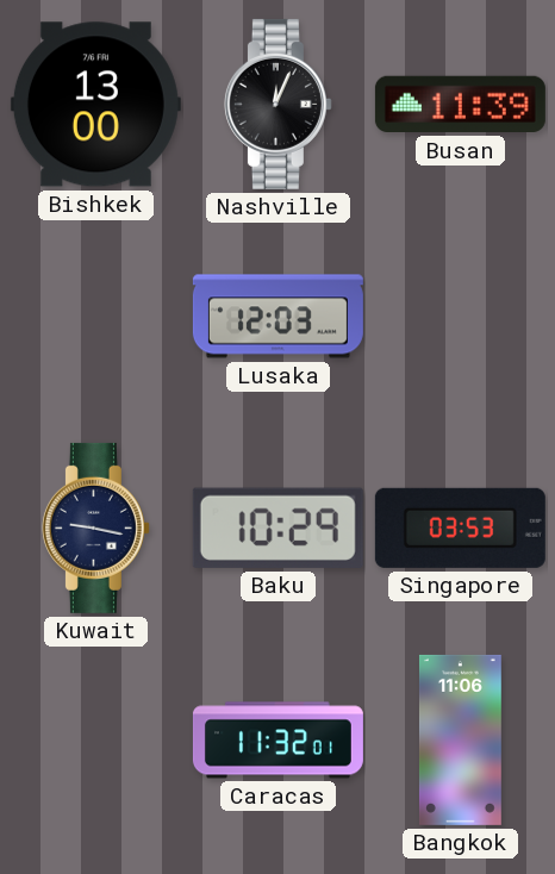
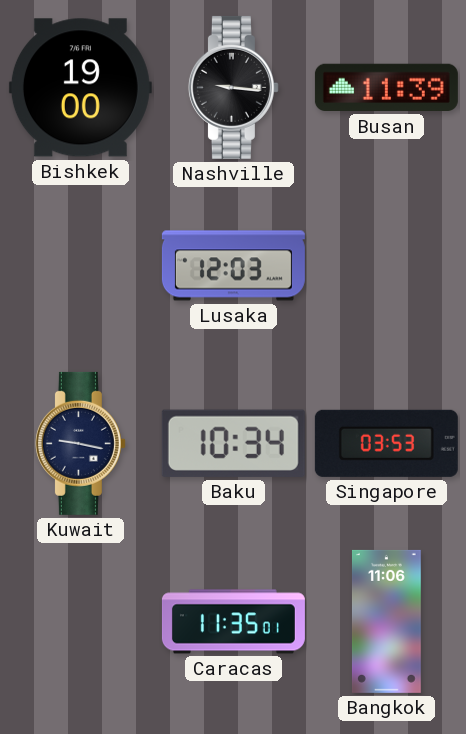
Bishkek: 13:00 -> 19:00 (80, 88)
Nashville: 12:04 -> 9:16 (233, 87)
Baku: 10:29 -> 10:34 (233, 443)
Caracas: 11:32 -> 11:35 (233, 622)
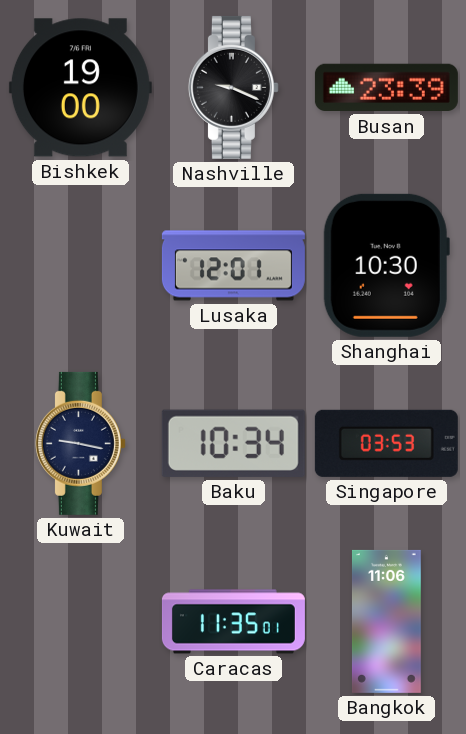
Nashville: 9:16 -> 9:19 (233, 87)
Busan: 11:39 -> 23:39 (386, 88)
Lusaka: 12:03 -> 12:01 (233, 266)
Shanghai: none -> 10:30 (386, 265)
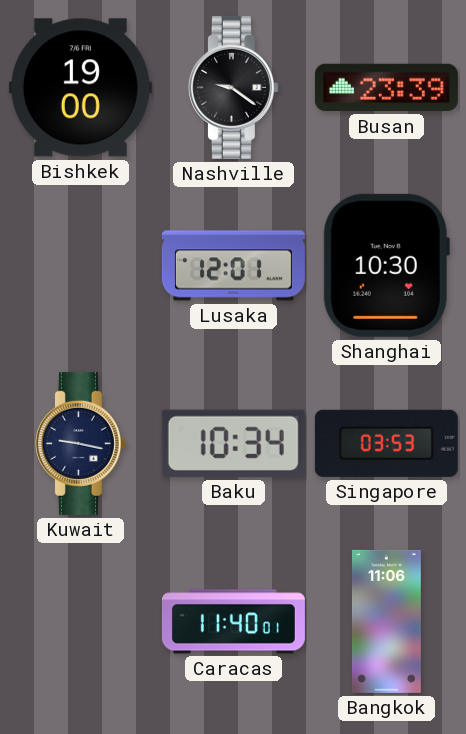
Nashville: 9:19 -> 9:21 (233, 87)
Caracas: 11:35 -> 11:40 (233, 622)
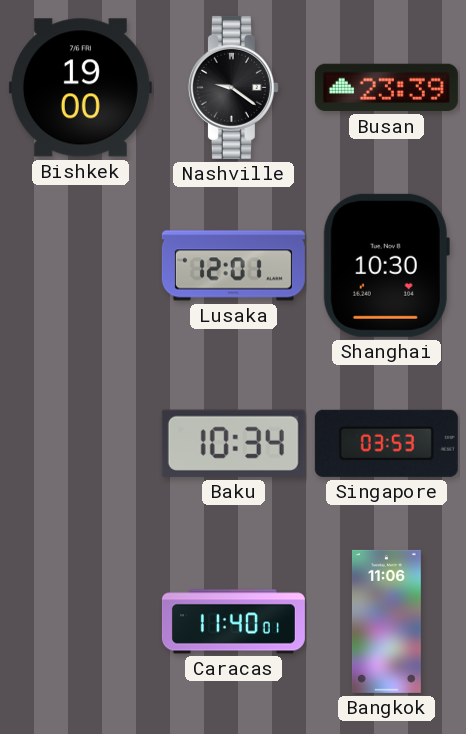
Kuwait: 9:17 -> none (80, 443)
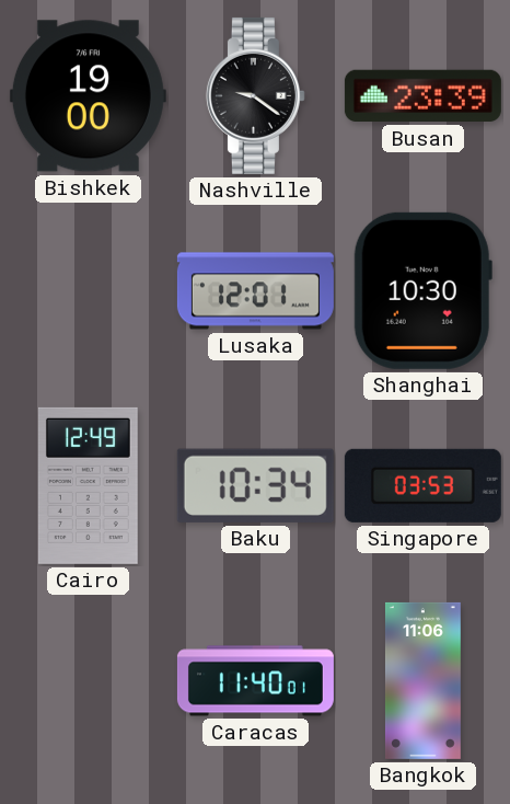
Cairo: none -> 12:49 (88, 485)
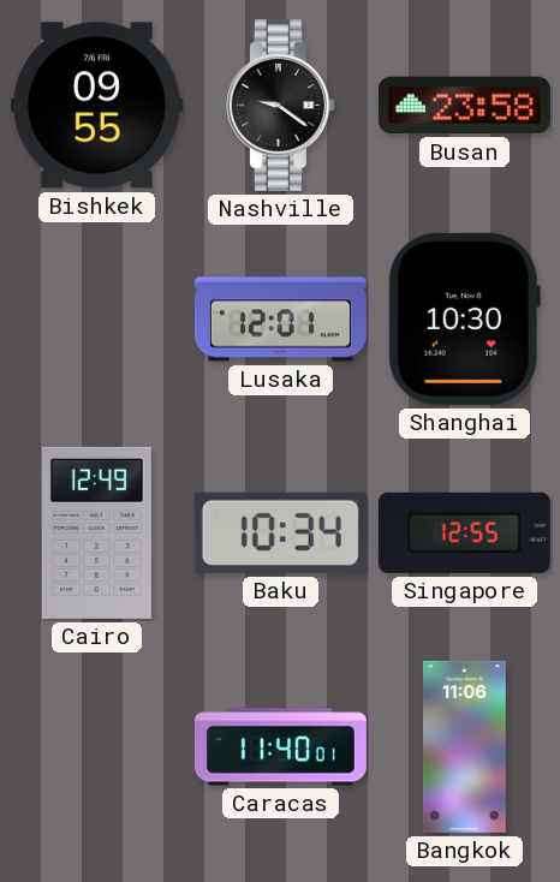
Bishkek: 19:00 -> 09:55 (96, 106)
Busan: 23:39 -> 23:58 (464, 106)
Singapore: 03:53 -> 12:55 (464, 532)
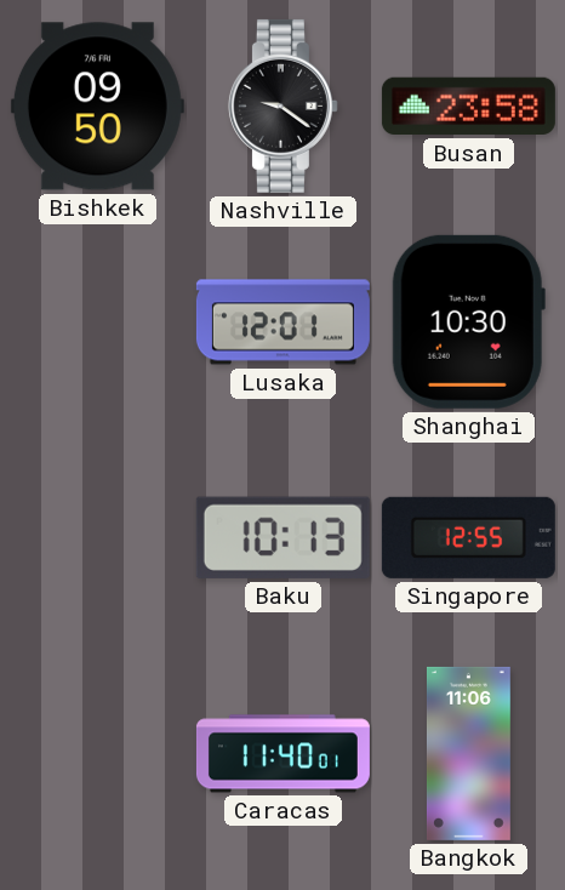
Bishkek: 09:55 -> 09:50 (97, 107)
Cairo: 12:49 -> none (96, 532)
Baku: 10:34 -> 10:13 (282, 537)
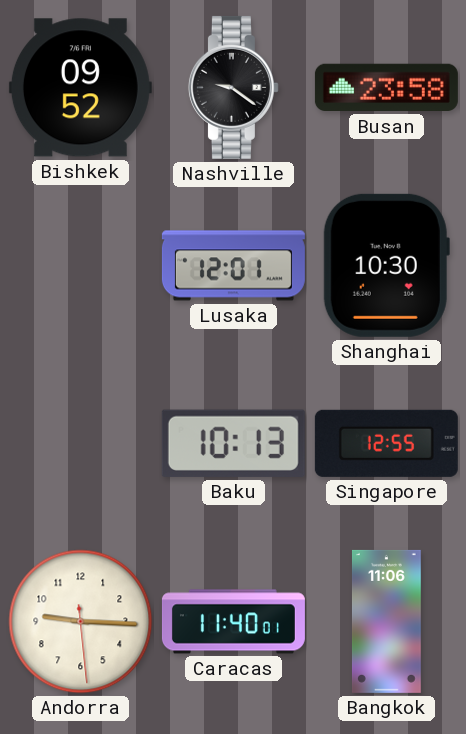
Bishkek: 09:50 -> 09:52 (80, 88)
Andorra: none -> 9:15 (81, 622)
